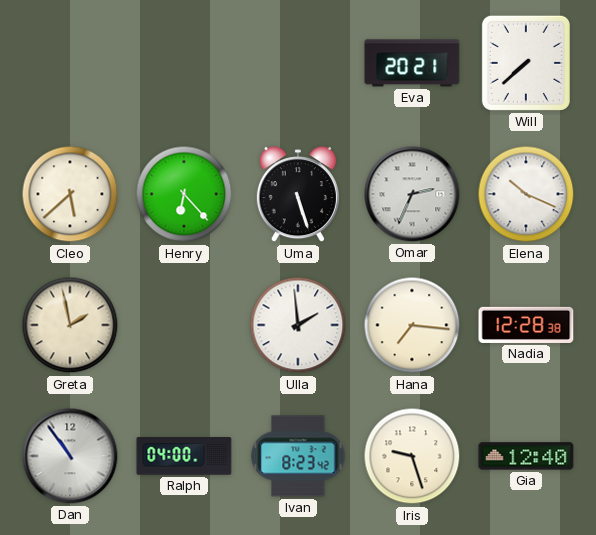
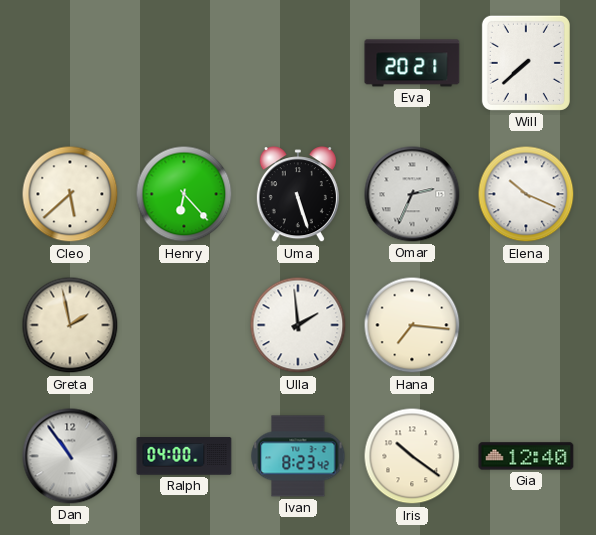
Nadia: 12:28 -> none (526, 325)
Iris: 9:27 -> 10:21 (412, 456)
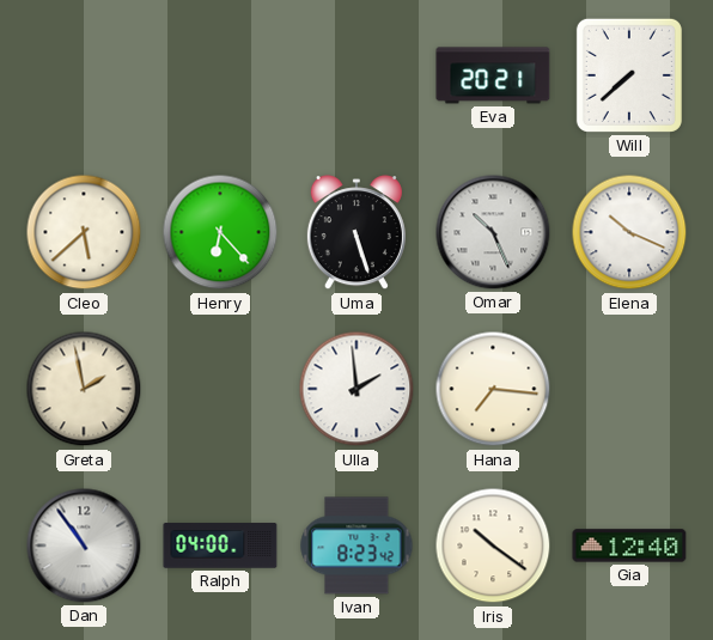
Omar: 2:34 -> 10:26 (493, 232)
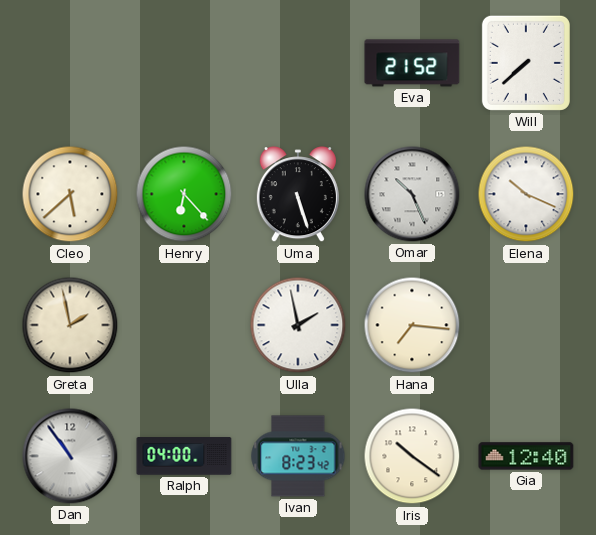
Eva: 20:21 -> 21:52 (412, 63)
Ulla: 1:59 -> 1:58 (298, 325)
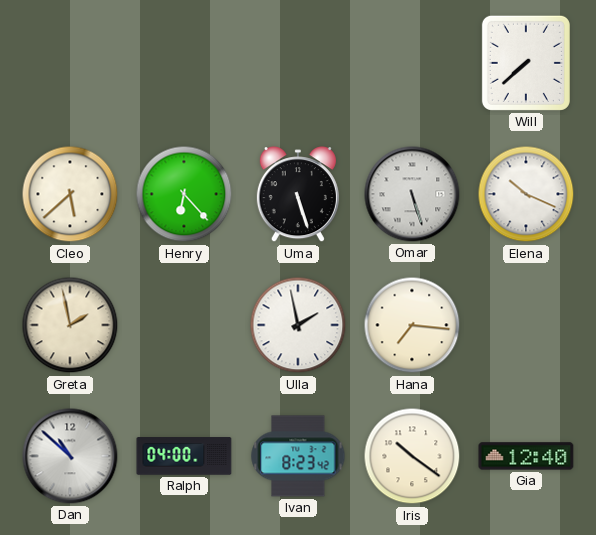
Eva: 21:52 -> none (412, 63)
Omar: 10:26 -> 5:27 (412, 194)
Dan: 10:54 -> 10:52 (70, 456)
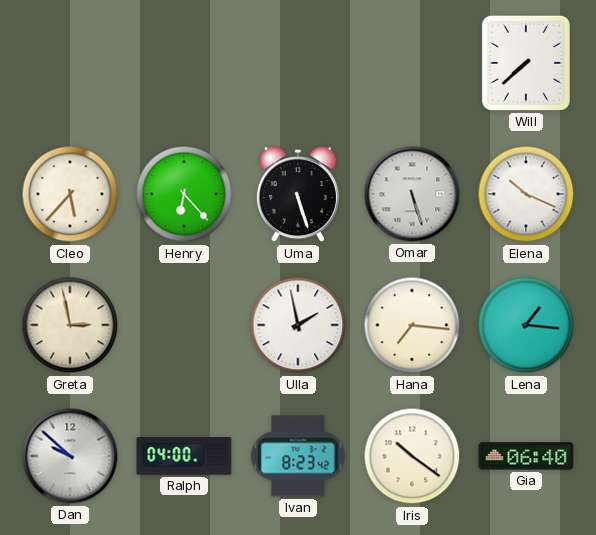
Cleo: 5:38 -> 5:37 (70, 194)
Greta: 1:58 -> 2:58 (70, 325)
Lena: none -> 1:16 (526, 325)
Dan: 10:52 -> 9:52 (70, 456)
Gia: 12:40 -> 06:40 (526, 456)
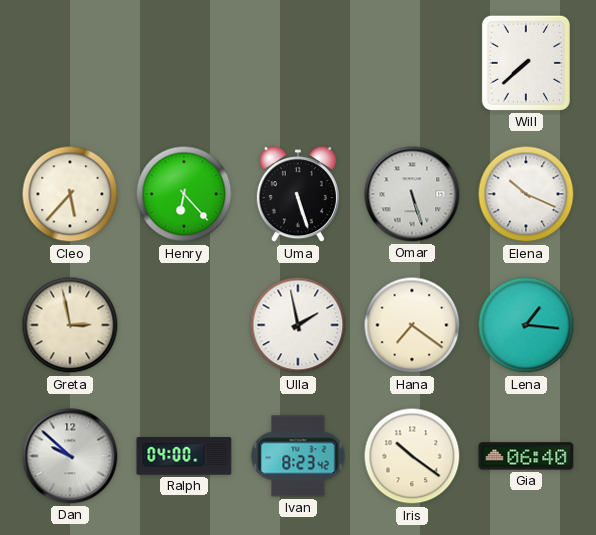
Hana: 7:16 -> 7:21 (412, 325)
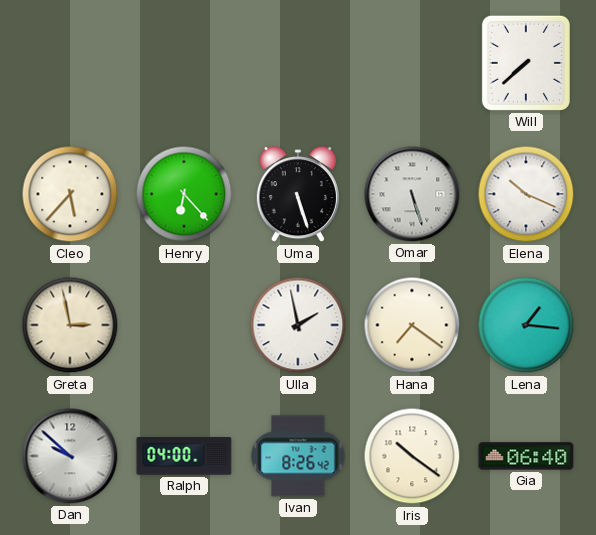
Ivan: 8:23 -> 8:26 (298, 456)
